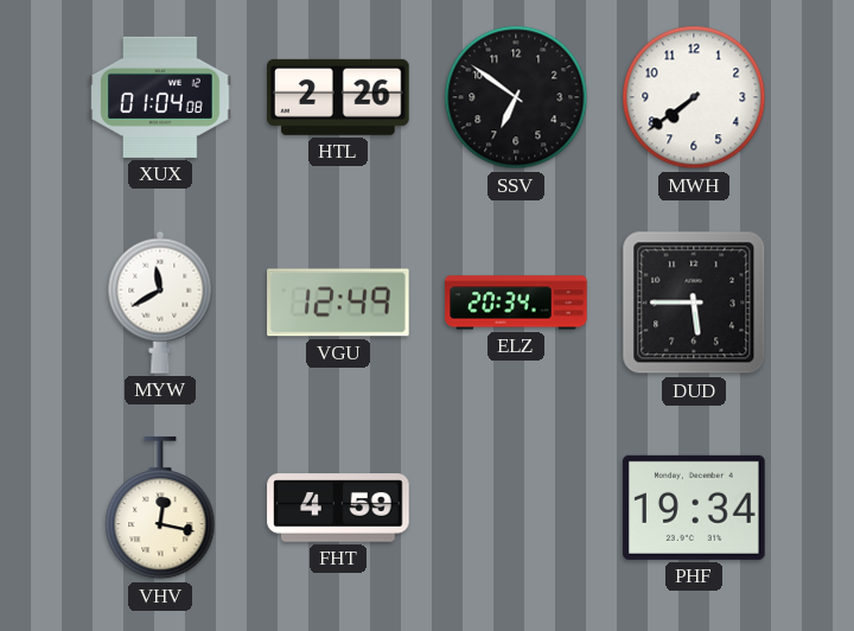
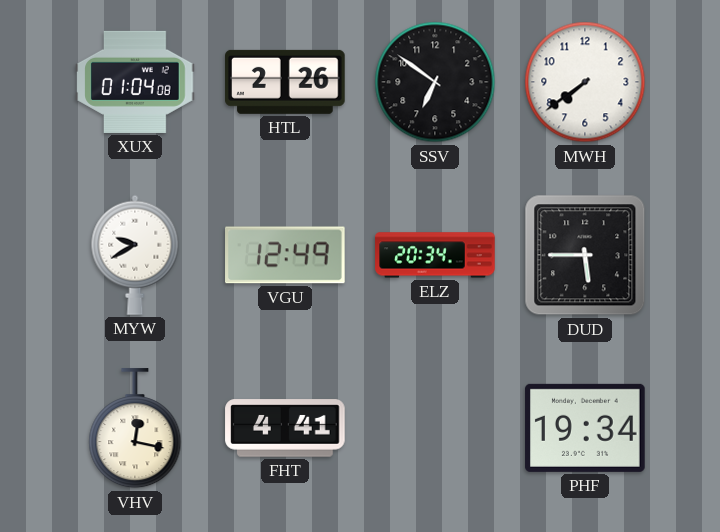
MYW: 11:40 -> 9:40 (135, 255)
FHT: 4:59 -> 4:41 (285, 428)
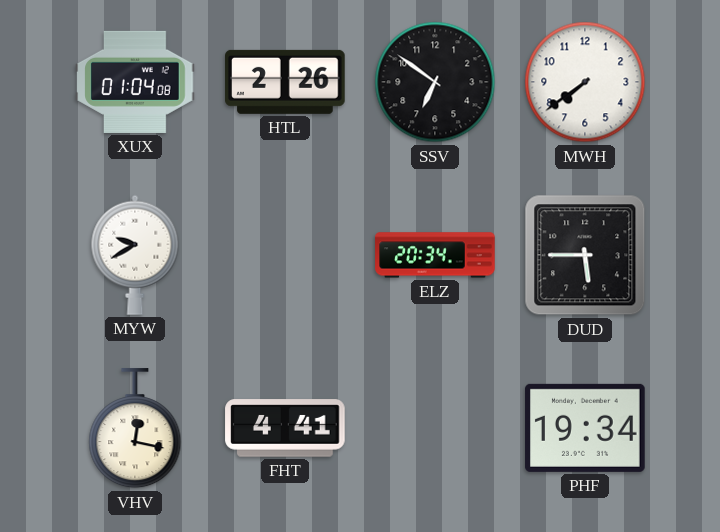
VGU: 12:49 -> none (285, 255)
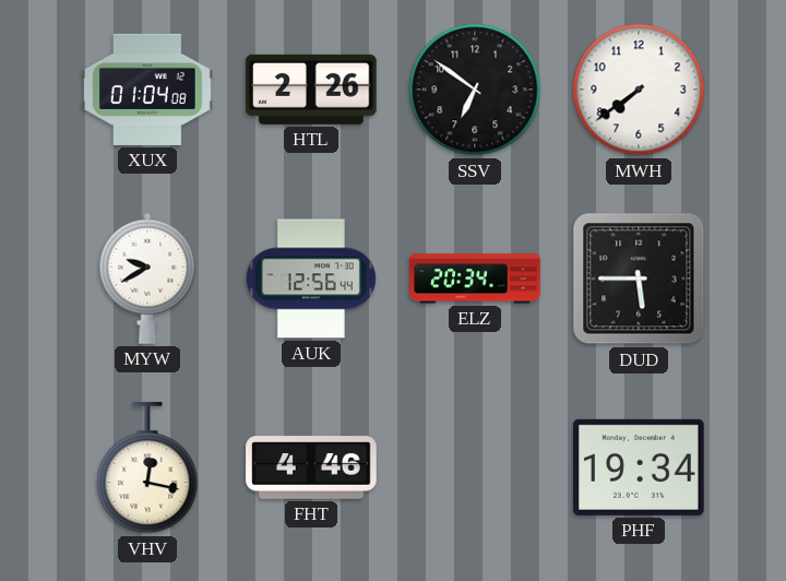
AUK: none -> 12:56 (311, 278)
FHT: 4:41 -> 4:46 (311, 467)
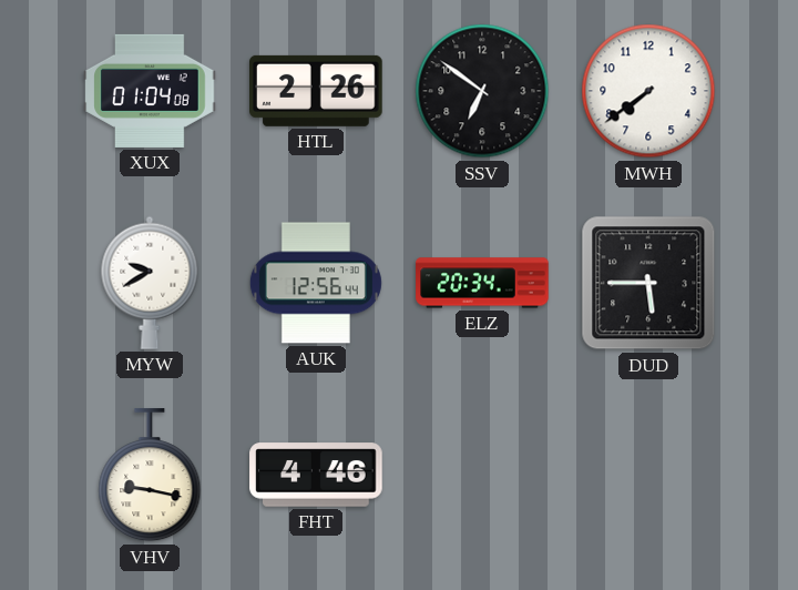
VHV: 12:17 -> 9:17 (150, 476)
PHF: 19:34 -> none (639, 467)
